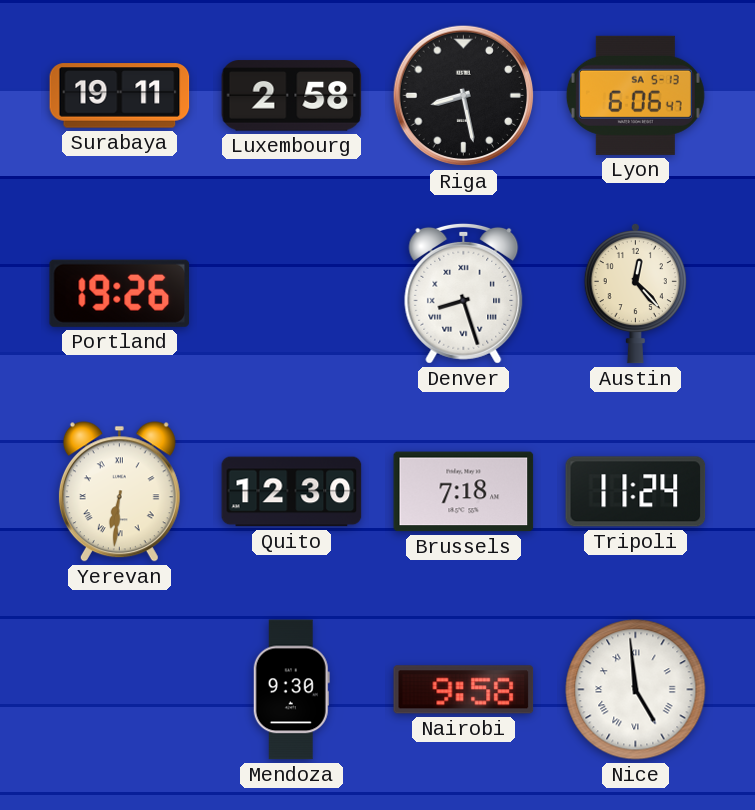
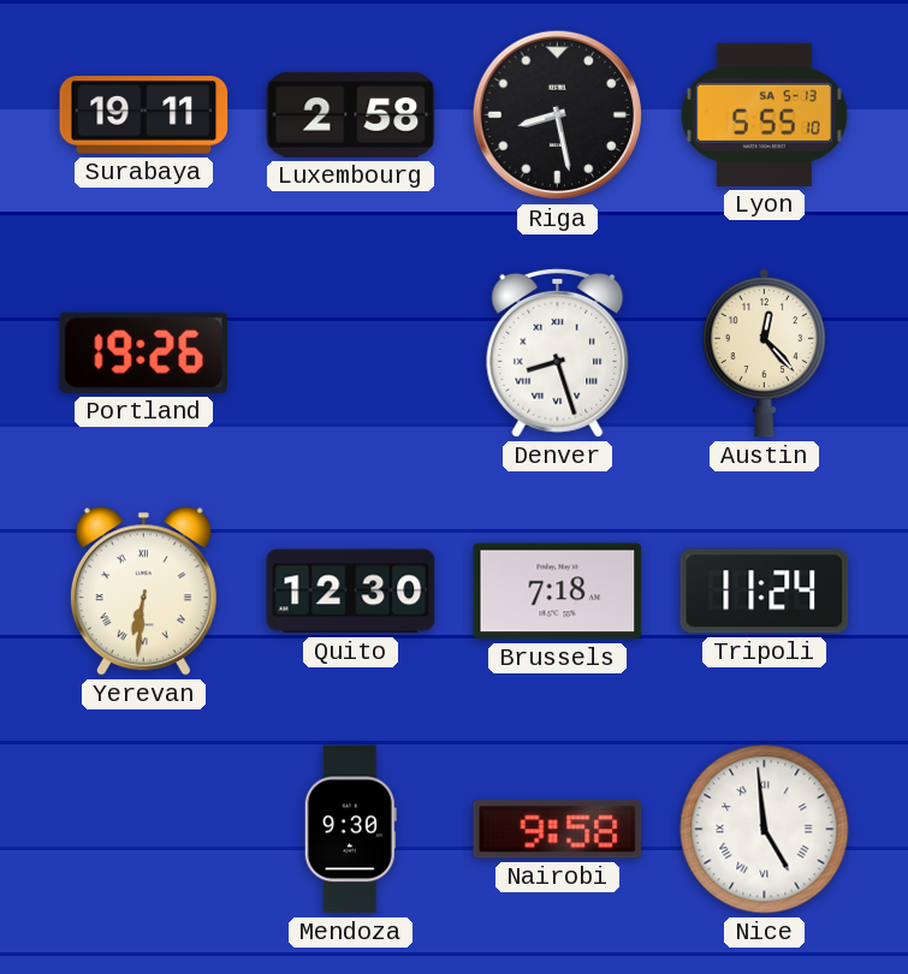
Lyon: 6:06 -> 5:55 (764, 114)
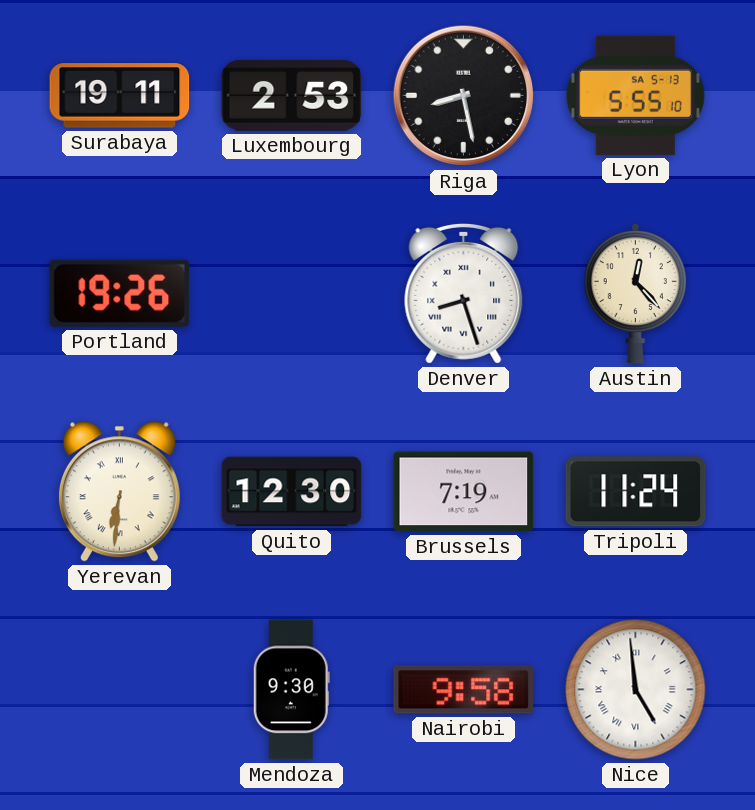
Luxembourg: 2:58 -> 2:53 (292, 96)
Brussels: 7:18 -> 7:19 (464, 492)
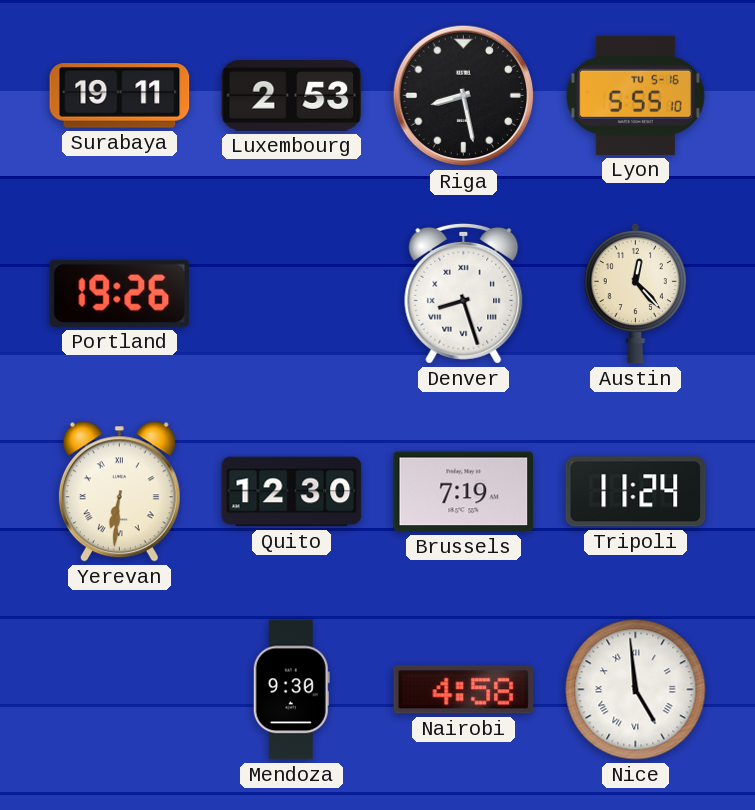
Lyon date: SA 5-13 -> TU 5-16 (635, 95)
Nairobi: 9:58 -> 4:58 (464, 690)
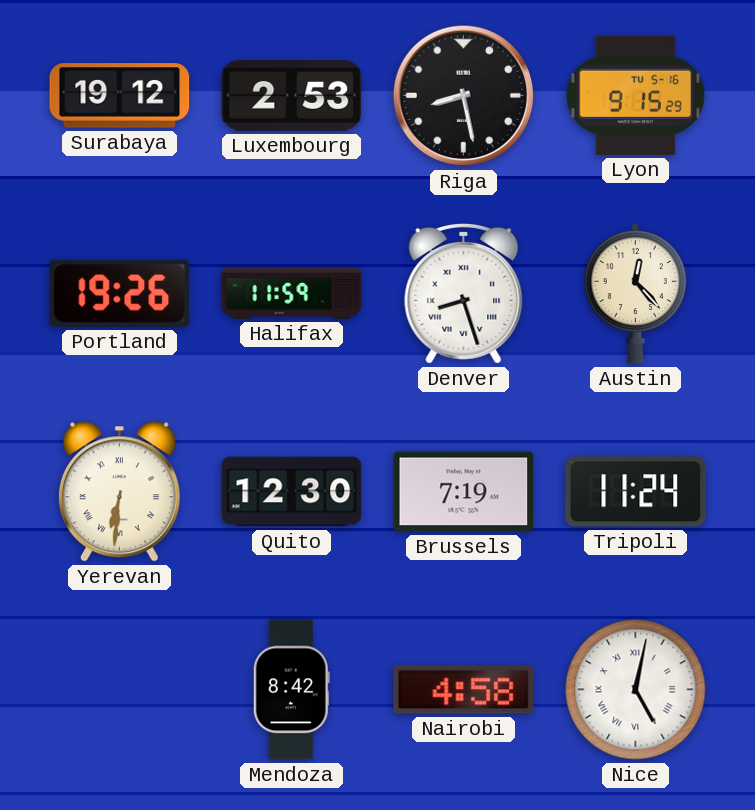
Surabaya: 19:11 -> 19:12 (120, 96)
Lyon: 5:55 -> 9:15 (635, 95)
Halifax: none -> 11:59 (292, 293)
Mendoza: 9:30 -> 8:42 (291, 690)
Nice: 4:59 -> 5:02 (636, 690)
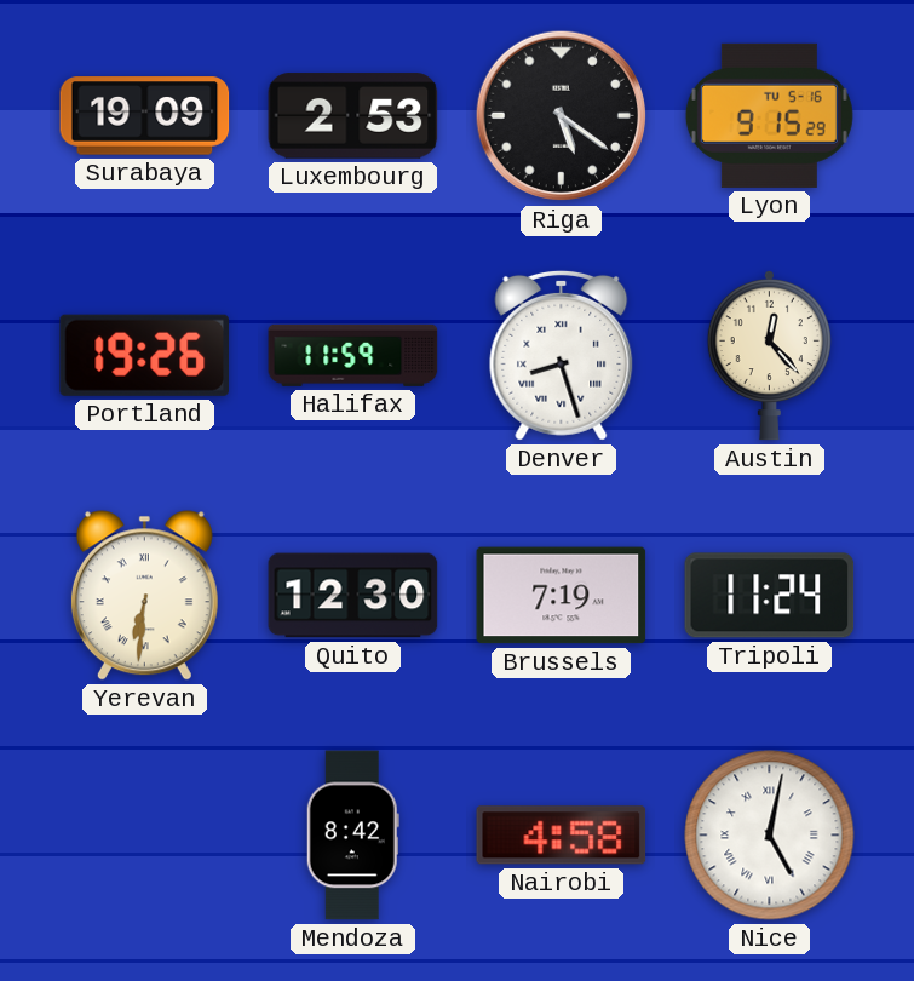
Surabaya: 19:12 -> 19:09 (145, 116)
Riga: 8:28 -> 5:21 (562, 116)
